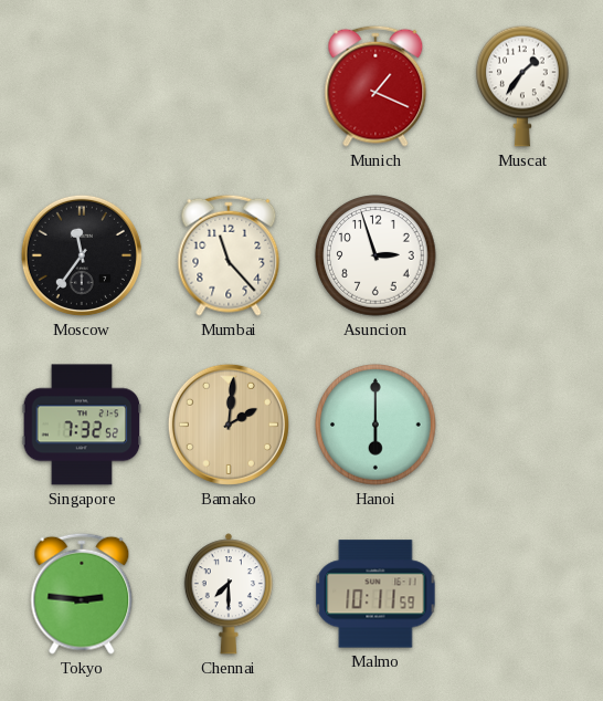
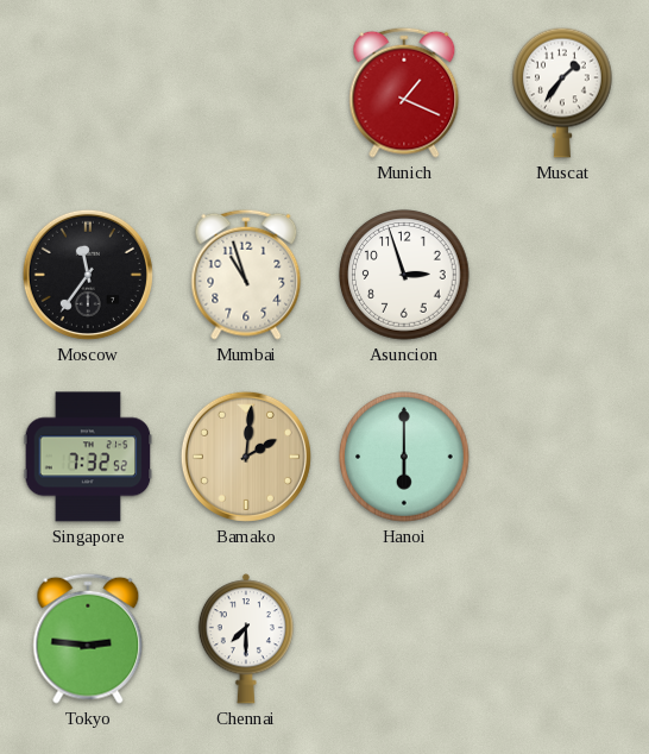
Mumbai: 11:23 -> 10:57 (246, 275)
Malmo: 10:11 -> none (375, 594)
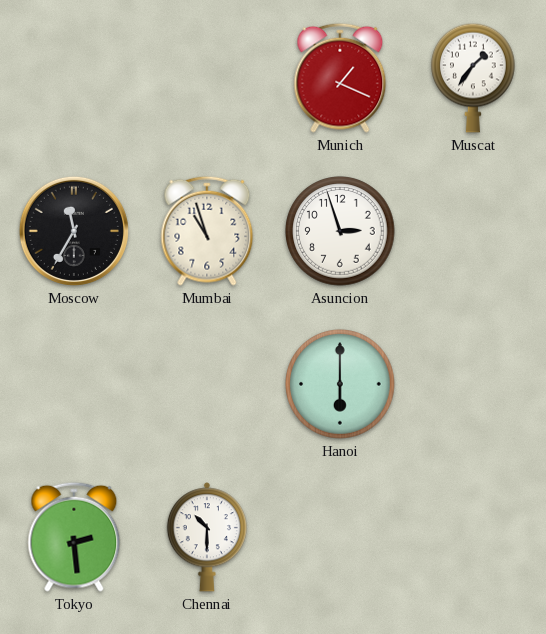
Moscow: 11:36 -> 11:35 (74, 231)
Singapore: 7:32 -> none (88, 457)
Bamako: 2:01 -> none (246, 457)
Tokyo: 2:46 -> 2:29 (74, 537)
Chennai: 7:30 -> 10:30 (207, 537)
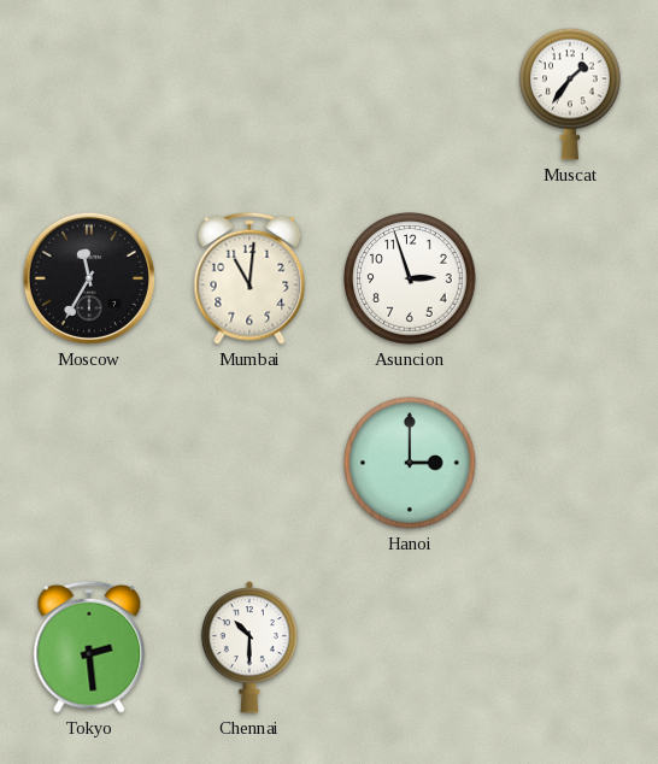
Munich: 1:19 -> none (340, 78)
Mumbai: 10:57 -> 11:01 (249, 278)
Hanoi: 6:00 -> 3:00 (410, 463)
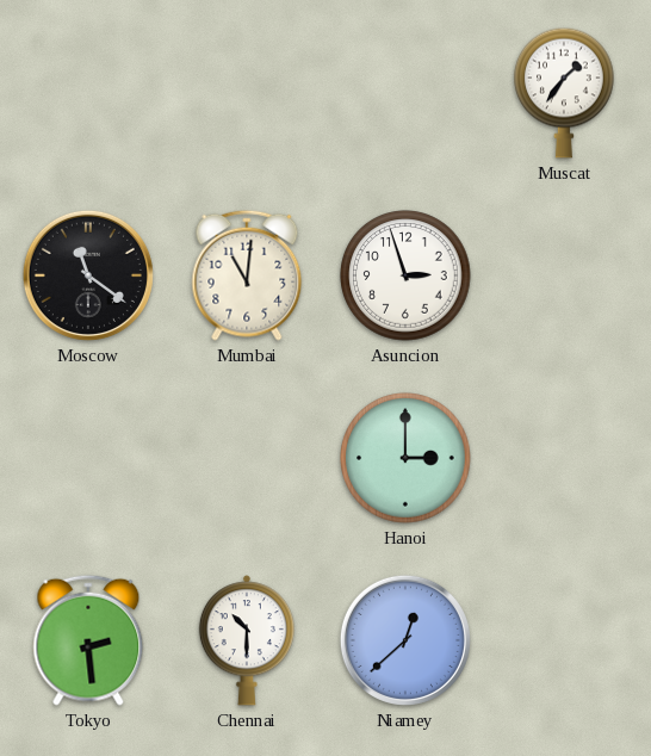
Moscow: 11:35 -> 11:21 (88, 275)
Niamey: none -> 12:38 (405, 640)
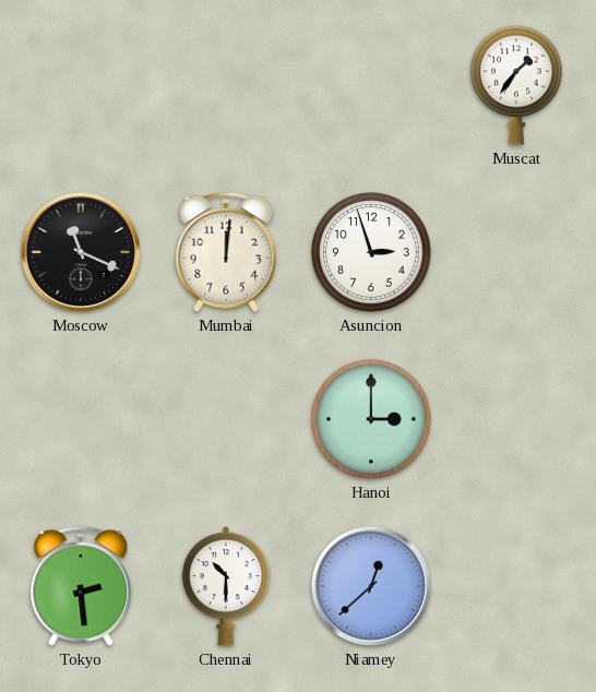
Moscow: 11:21 -> 11:19 (81, 252)
Mumbai: 11:01 -> 12:01 (226, 252)
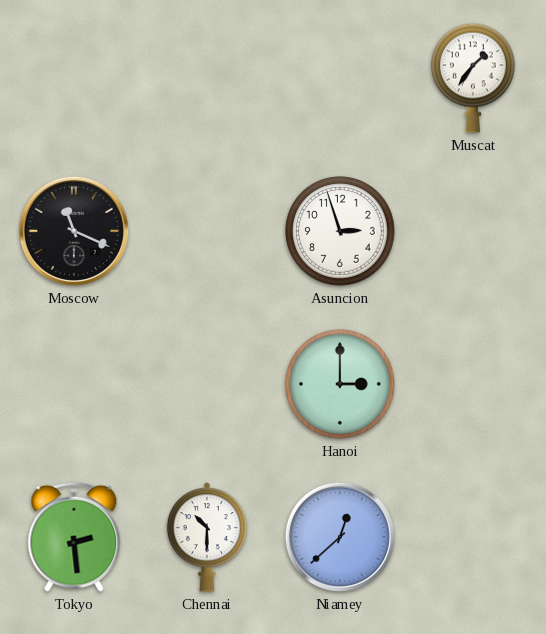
Mumbai: 12:01 -> none (226, 252)
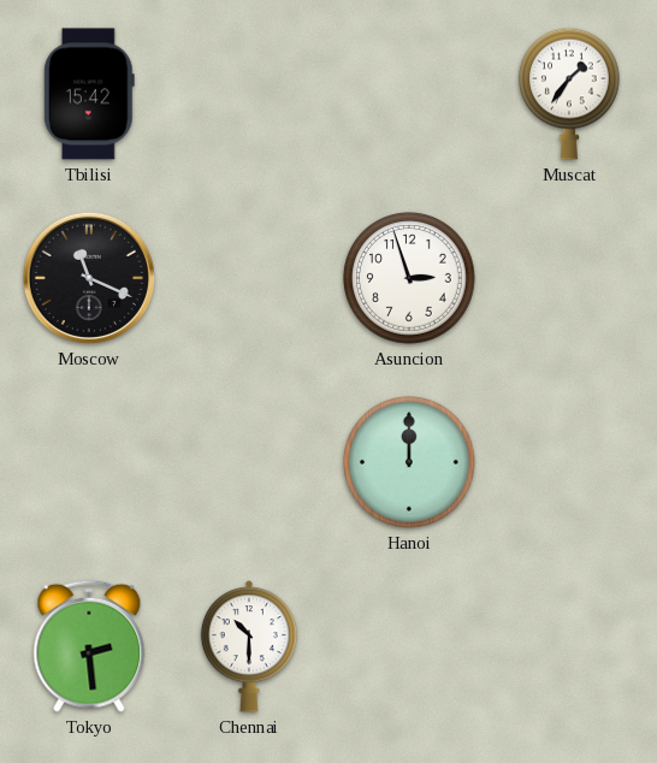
Tbilisi: none -> 15:42 (89, 94)
Hanoi: 3:00 -> 12:00 (409, 462)
Niamey: 12:38 -> none (340, 537)
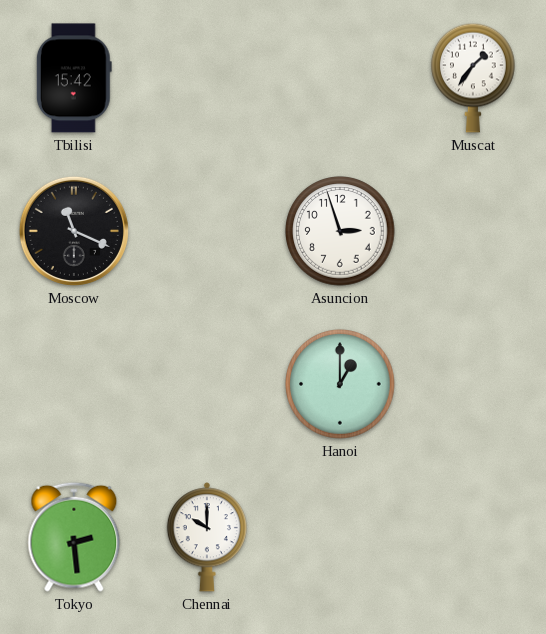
Hanoi: 12:00 -> 1:00 (340, 384)
Chennai: 10:30 -> 10:00 (207, 537)
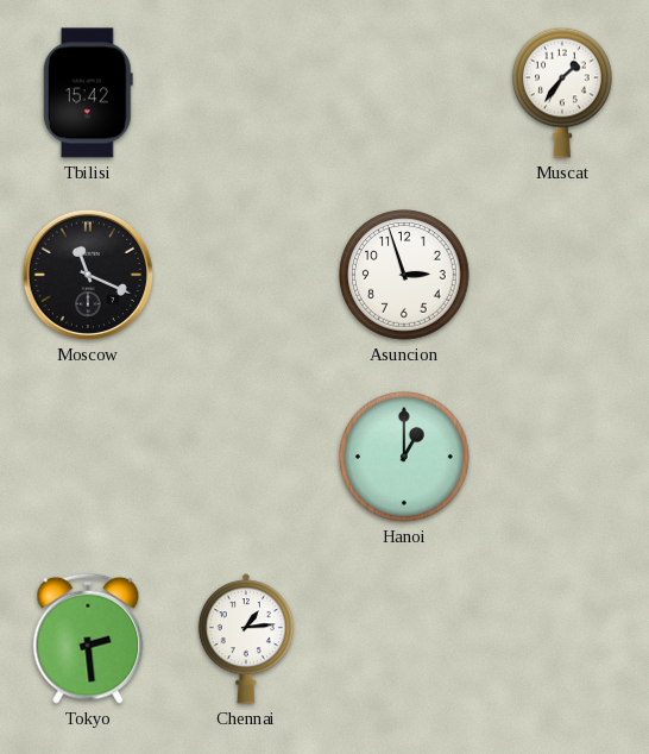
Chennai: 10:00 -> 1:14 (246, 639)
